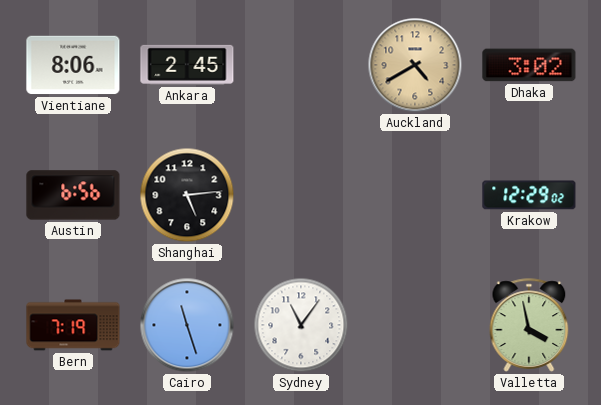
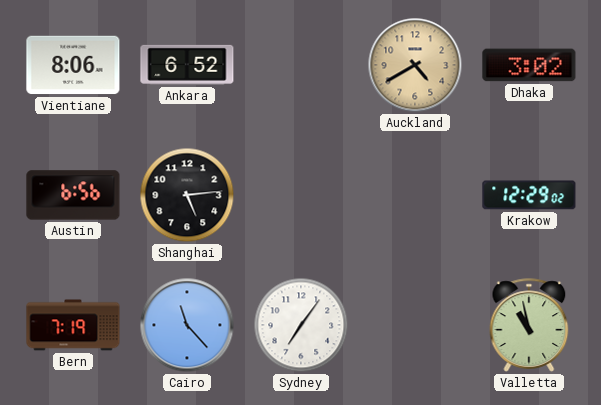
Ankara: 2:45 -> 6:52 (187, 65)
Cairo: 11:27 -> 11:23 (187, 325)
Sydney: 11:06 -> 7:06 (301, 325)
Valletta: 3:58 -> 10:58 (529, 325)
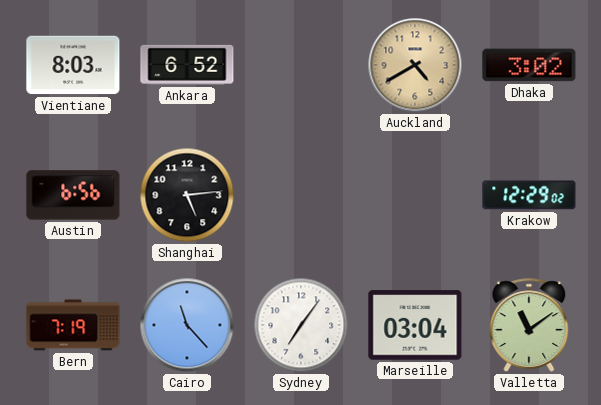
Vientiane: 8:06 -> 8:03 (73, 65)
Marseille: none -> 03:04 (415, 325)
Valletta: 10:58 -> 11:09 (529, 325)
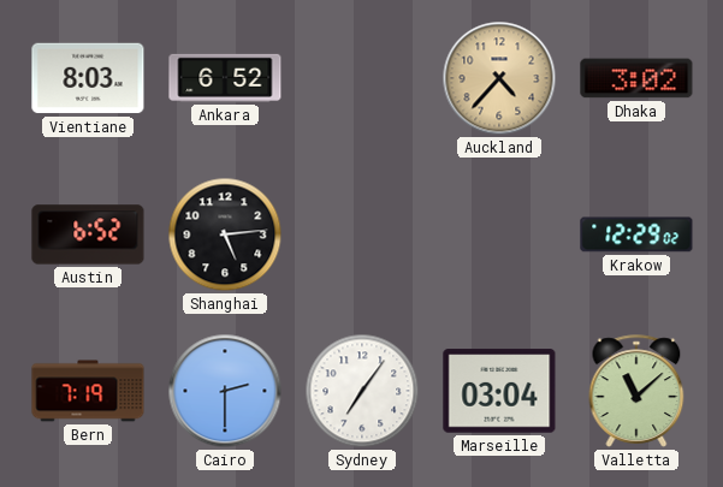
Auckland: 4:40 -> 4:37 (499, 78)
Austin: 6:56 -> 6:52 (88, 234)
Cairo: 11:23 -> 2:30 (225, 391)
Valletta: 11:09 -> 11:08 (636, 391)
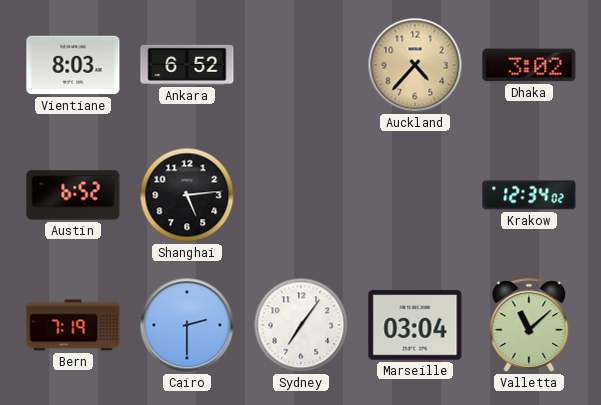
Krakow: 12:29 -> 12:34 (529, 195)
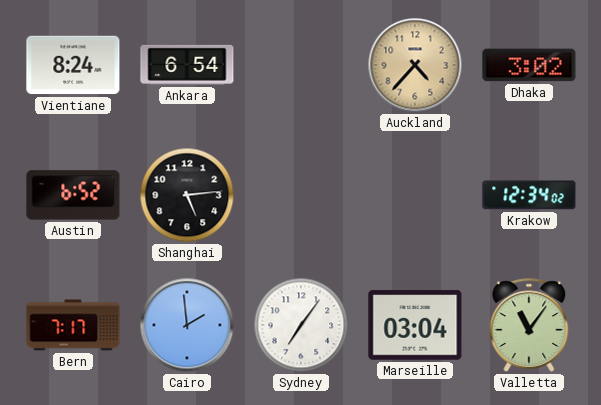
Vientiane: 8:03 -> 8:24 (73, 65)
Ankara: 6:52 -> 6:54 (187, 65)
Bern: 7:19 -> 7:17 (73, 325)
Cairo: 2:30 -> 1:59 (187, 325)
Valletta: 11:08 -> 11:06 (529, 325)
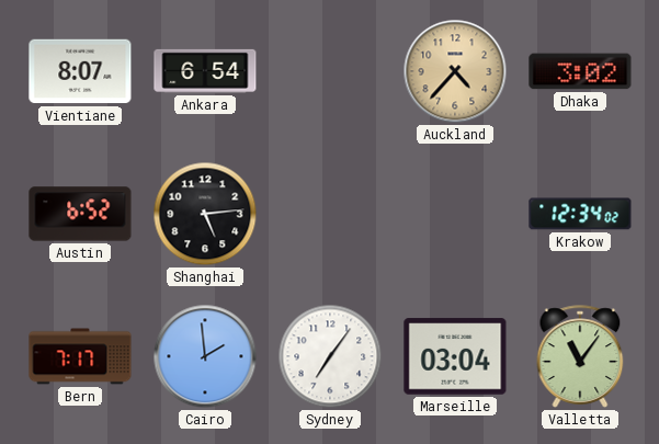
Vientiane: 8:24 -> 8:07 (80, 71)
